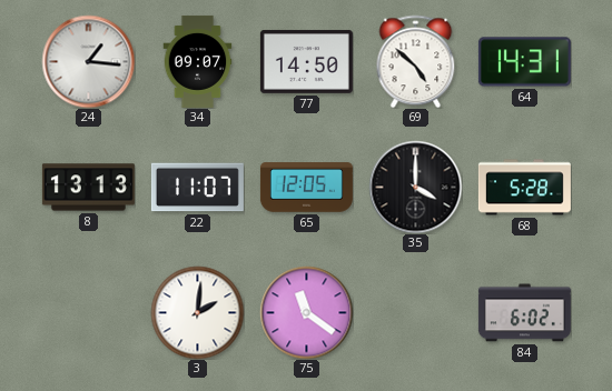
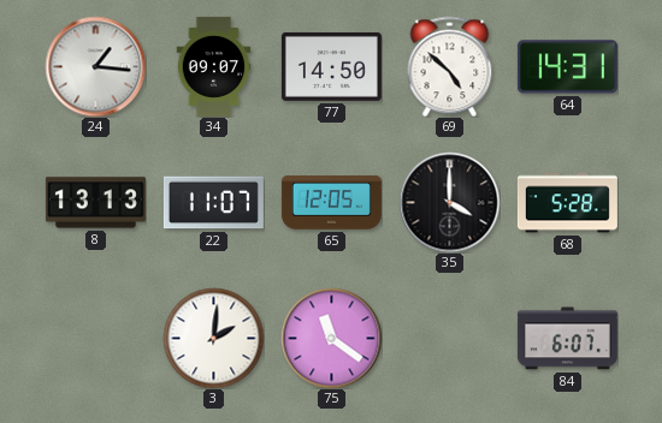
84: 6:02 -> 6:07 (567, 339)
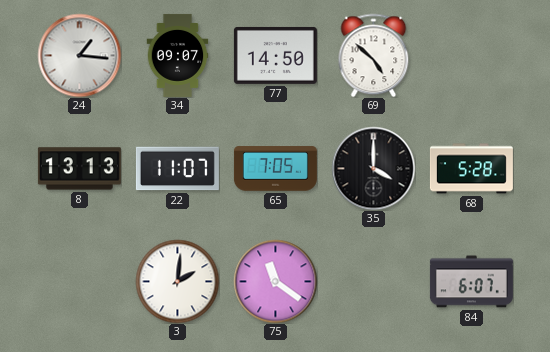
64: 14:31 -> none (567, 67)
65: 12:05 -> 7:05 (275, 169)
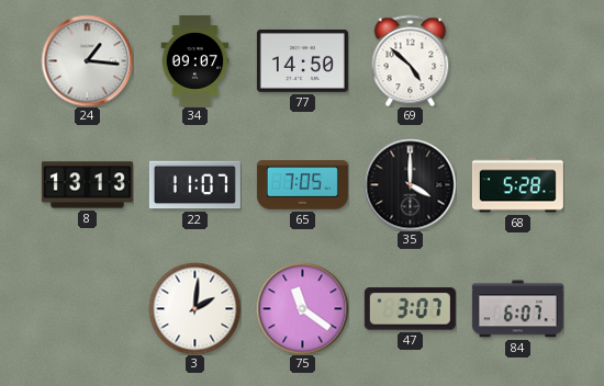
47: none -> 3:07 (410, 309)
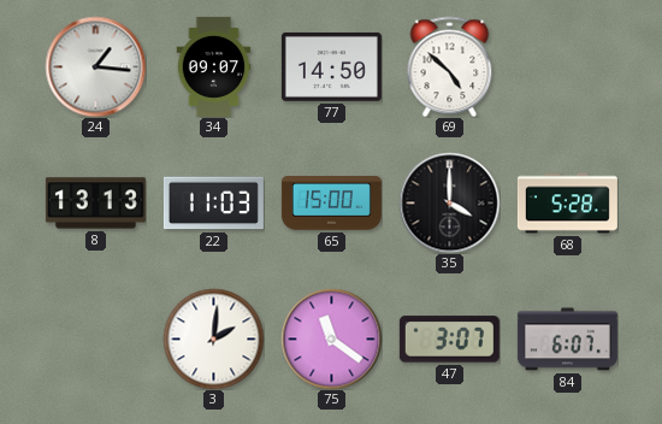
22: 11:07 -> 11:03 (213, 204)
65: 7:05 -> 15:00 (331, 204)
